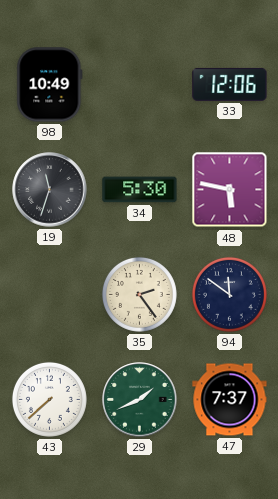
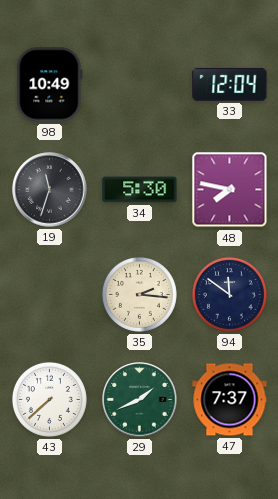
33: 12:06 -> 12:04 (230, 84)
48: 5:47 -> 7:47 (230, 190)
35: 2:24 -> 2:16 (139, 294)
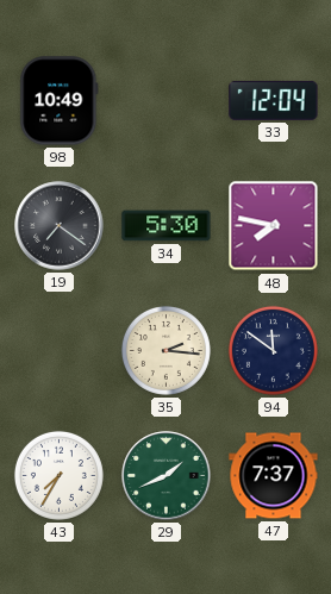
19: 11:33 -> 7:21 (60, 226)
43: 7:38 -> 7:35 (58, 475)
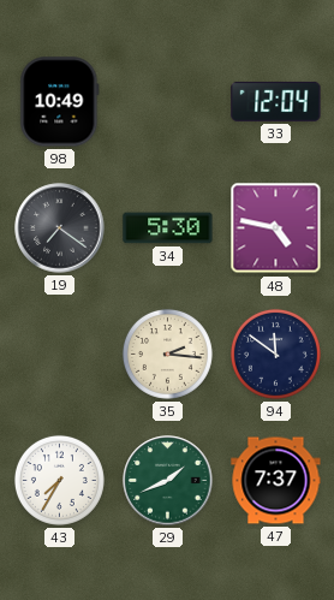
48: 7:47 -> 4:47 (276, 228)
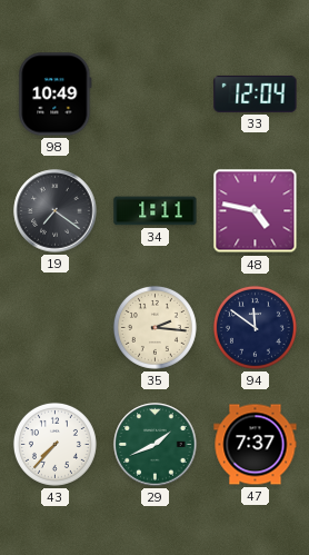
34: 5:30 -> 1:11 (156, 211)
43: 7:35 -> 7:37 (54, 444)
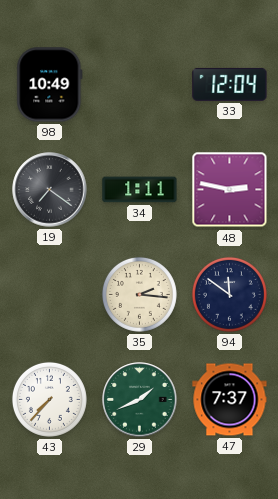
48: 4:47 -> 2:47 (230, 190)
